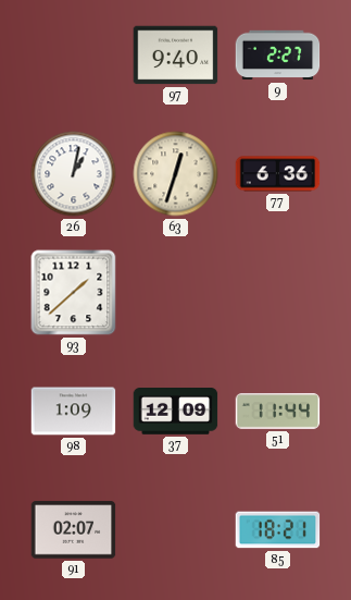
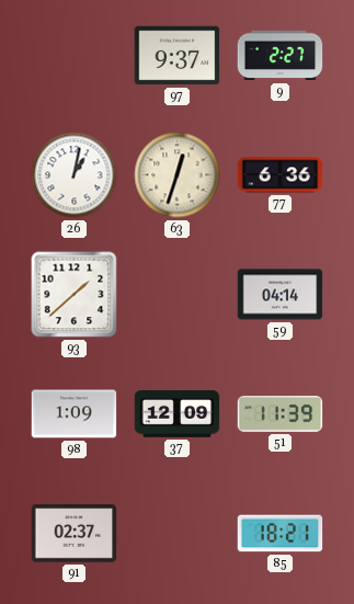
97: 9:40 -> 9:37 (178, 56)
59: none -> 04:14 (281, 295)
51: 11:44 -> 11:39 (281, 414)
91: 02:07 -> 02:37 (75, 534)
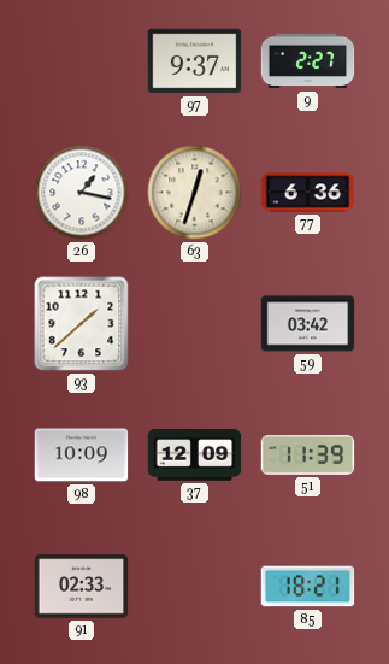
26: 1:02 -> 1:17 (82, 193)
59: 04:14 -> 03:42 (308, 324)
98: 1:09 -> 10:09 (82, 456)
91: 02:37 -> 02:33 (82, 587)
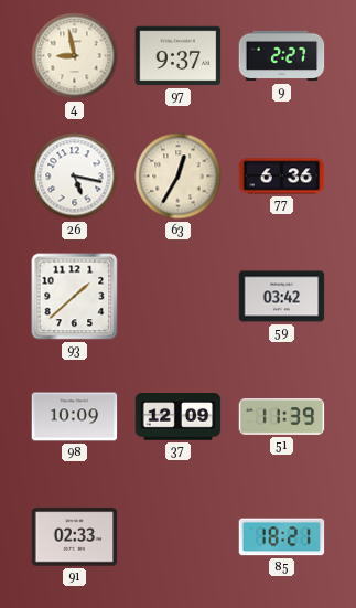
4: none -> 8:58 (75, 56)
26: 1:17 -> 5:17 (75, 177)
63: 12:33 -> 12:35 (179, 177)
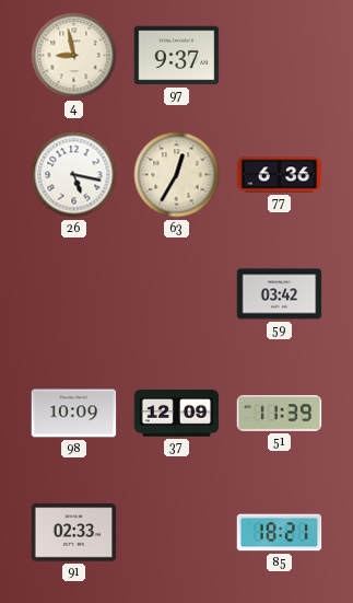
9: 2:27 -> none (282, 56)
93: 1:38 -> none (75, 297)
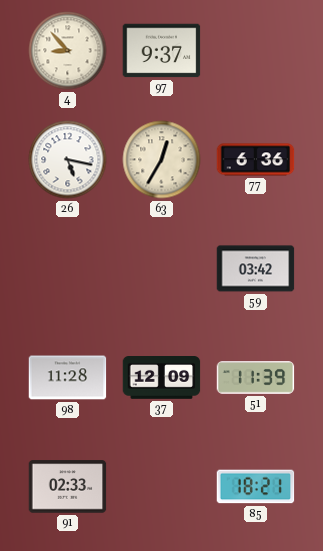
4: 8:58 -> 8:53 (68, 51)
98: 10:09 -> 11:28 (68, 378)
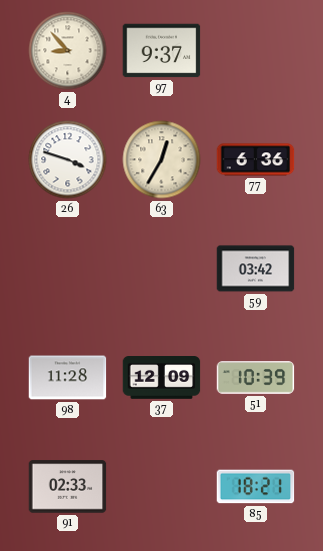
26: 5:17 -> 3:48 (68, 160)
51: 11:39 -> 10:39 (256, 378)
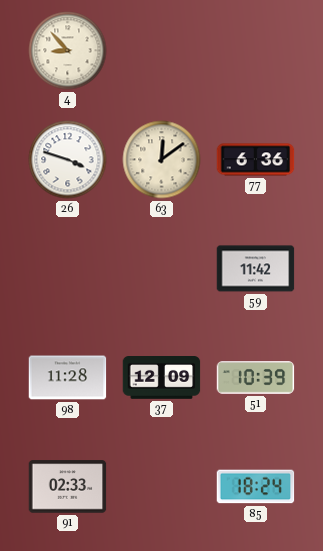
97: 9:37 -> none (162, 51)
63: 12:35 -> 12:09 (162, 160)
59: 03:42 -> 11:42 (256, 269)
85: 18:21 -> 18:24 (256, 487)
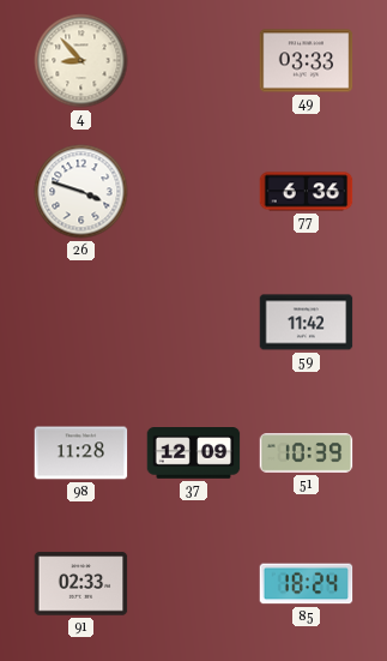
49: none -> 03:33 (307, 61)
63: 12:09 -> none (162, 160)
